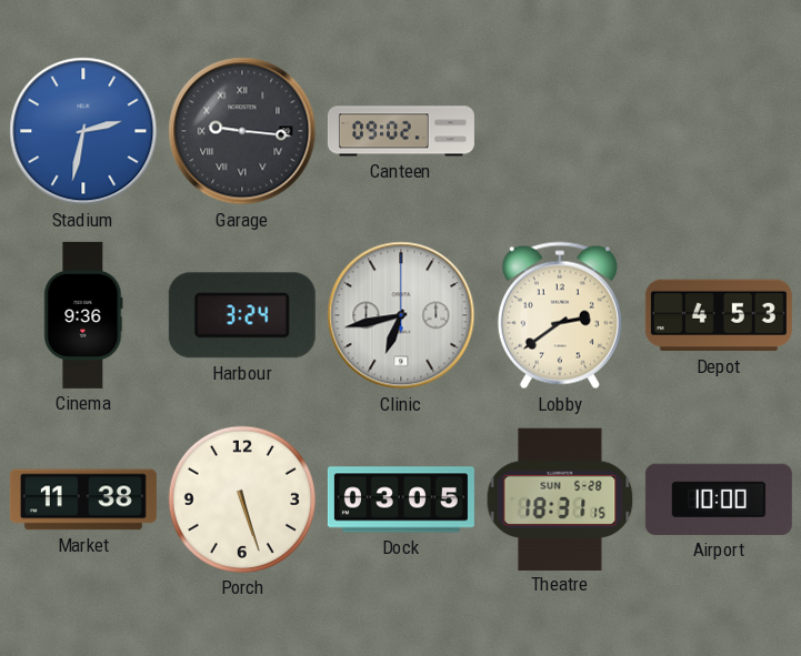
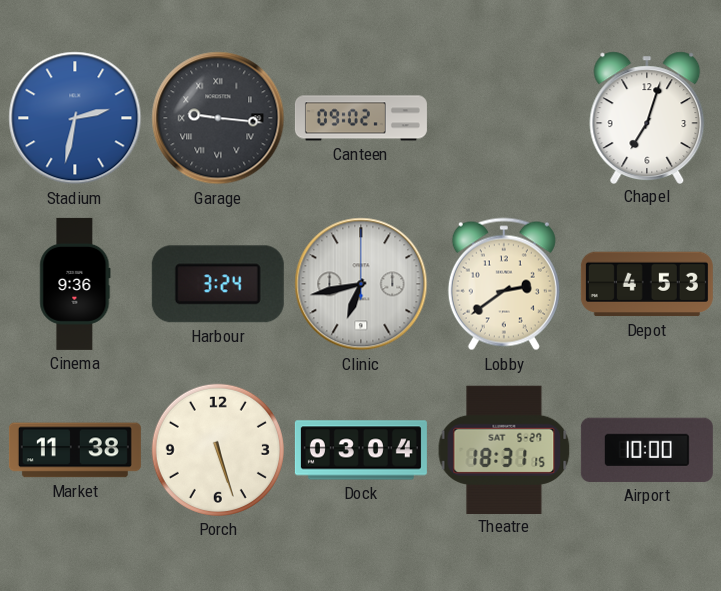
Chapel: none -> 7:03 (647, 117)
Dock: 03:05 -> 03:04 (361, 450)
Theatre date: SUN 5-28 -> SAT 5-27 (504, 449)
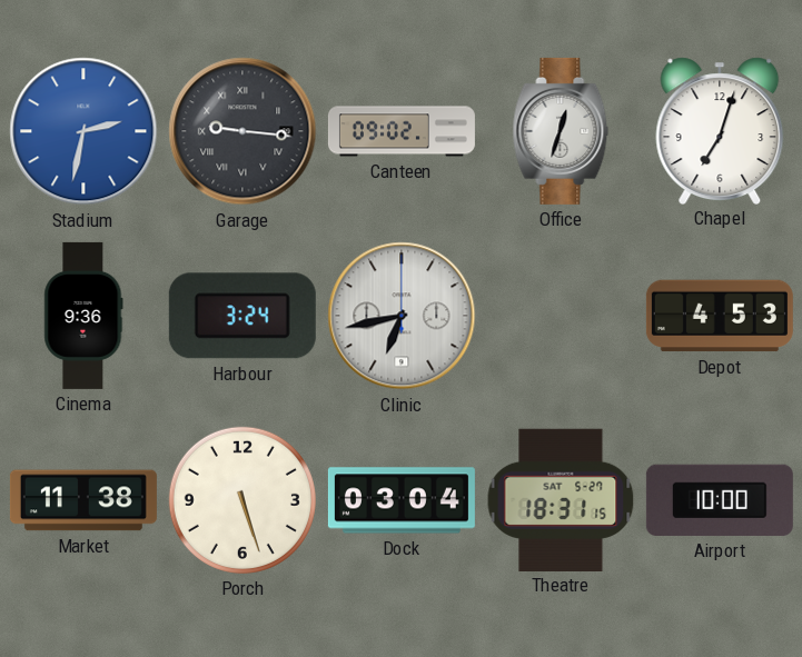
Office: none -> 12:33 (561, 131)
Lobby: 2:39 -> none (504, 284)
